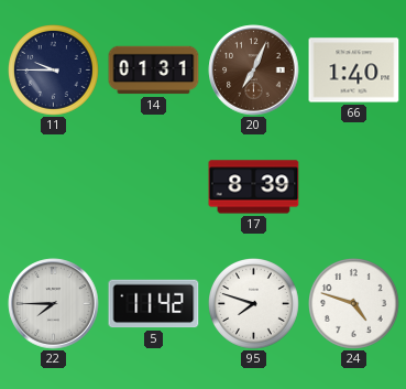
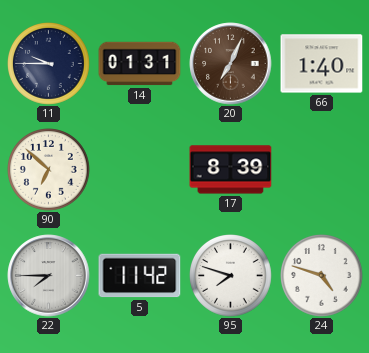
90: none -> 6:52 (49, 170)
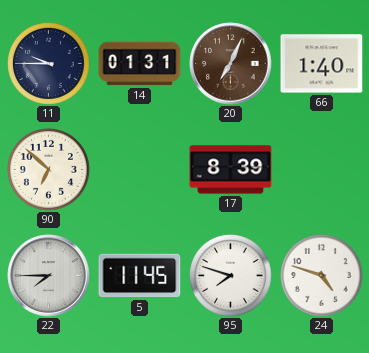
5: 11:42 -> 11:45 (140, 276)
